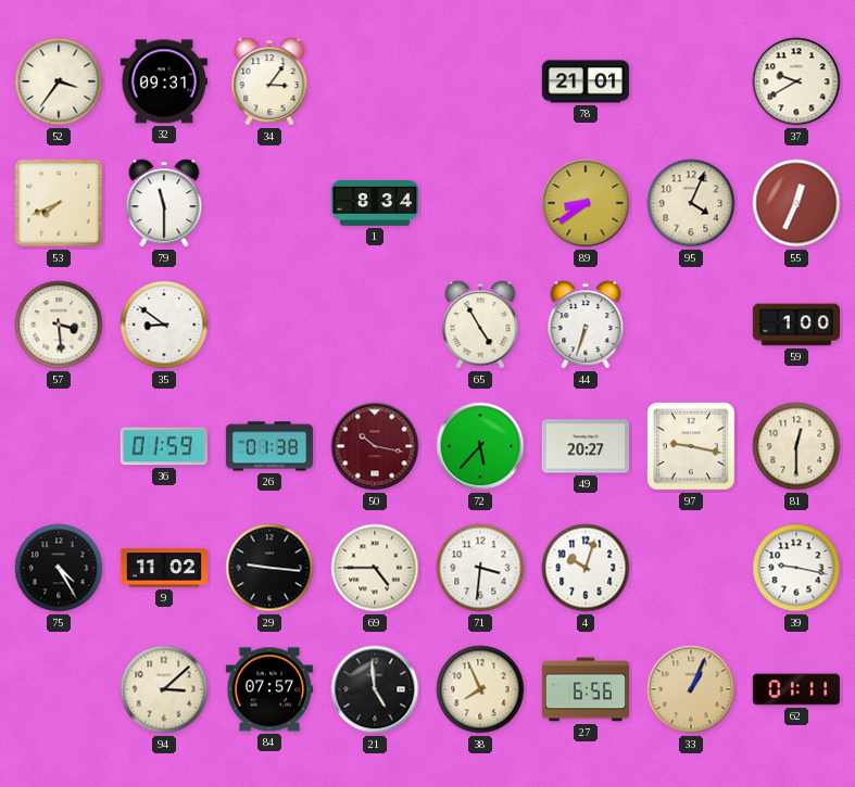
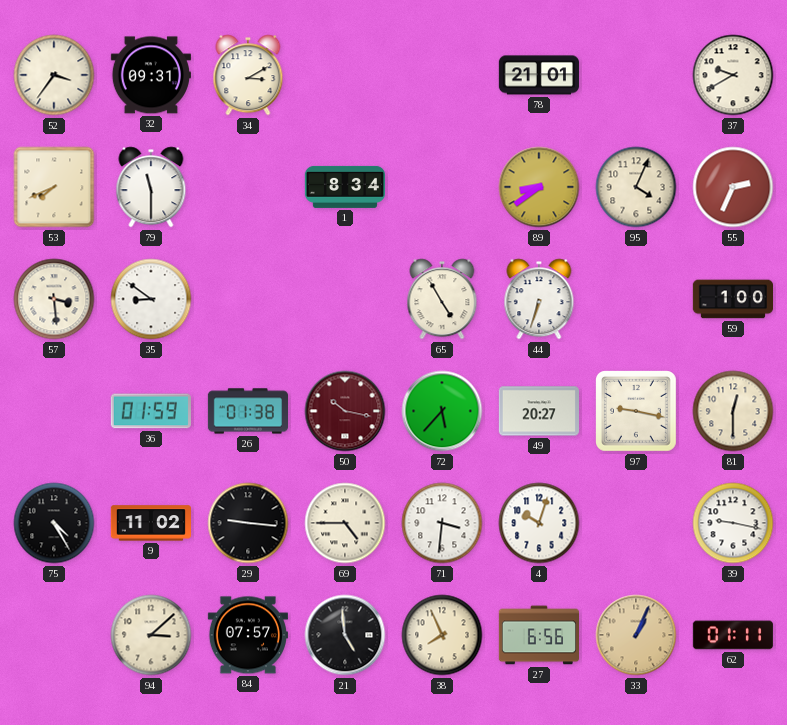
34: 3:06 -> 3:10 (248, 75)
55: 12:34 -> 2:34 (733, 187)
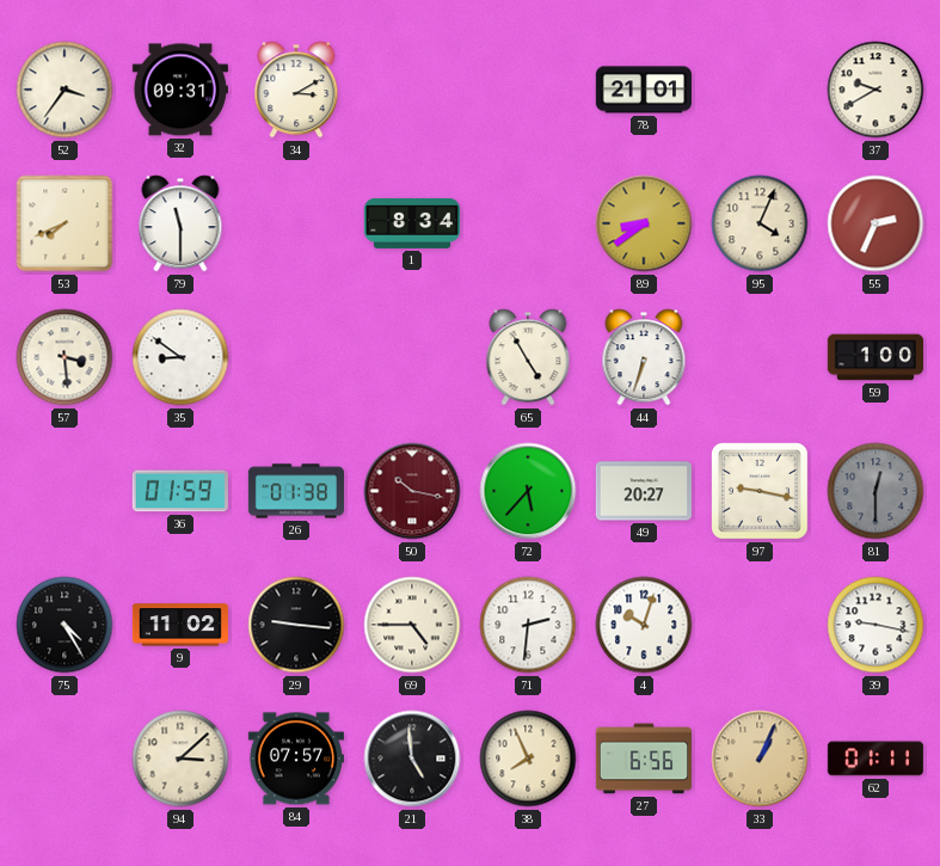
81 dial: cream -> grey (876, 491)
71: 3:31 -> 2:31 (528, 625)
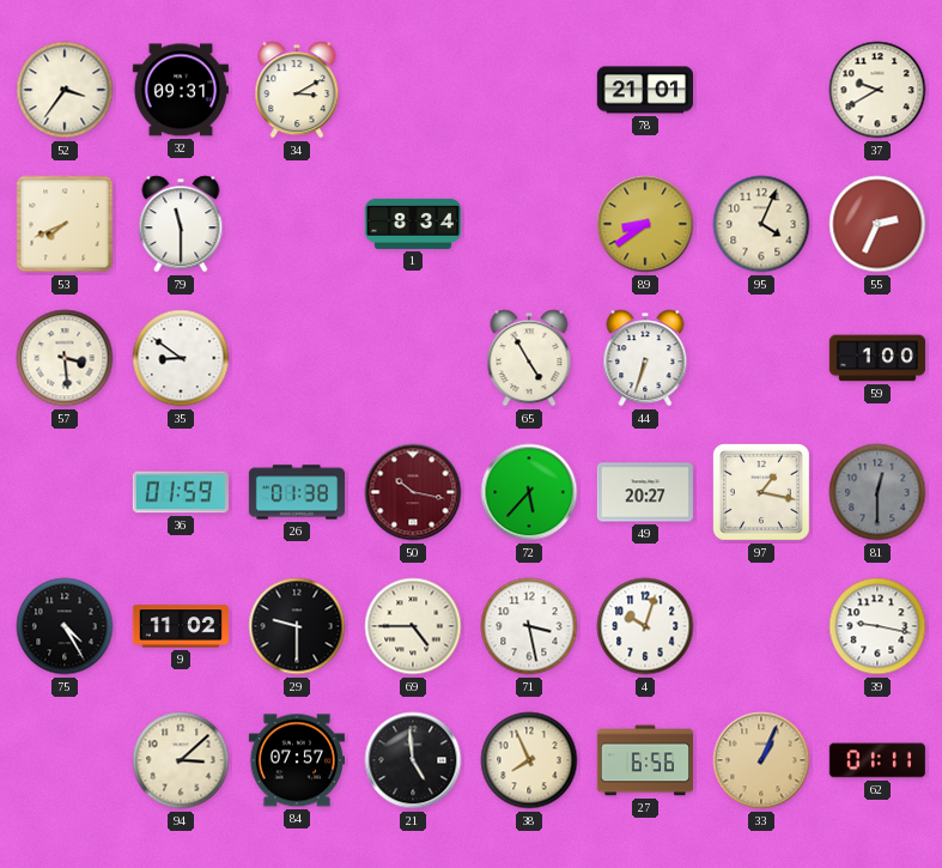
97: 9:17 -> 1:17 (762, 493)
29: 9:16 -> 9:30 (297, 626)
71: 2:31 -> 3:28 (529, 626)
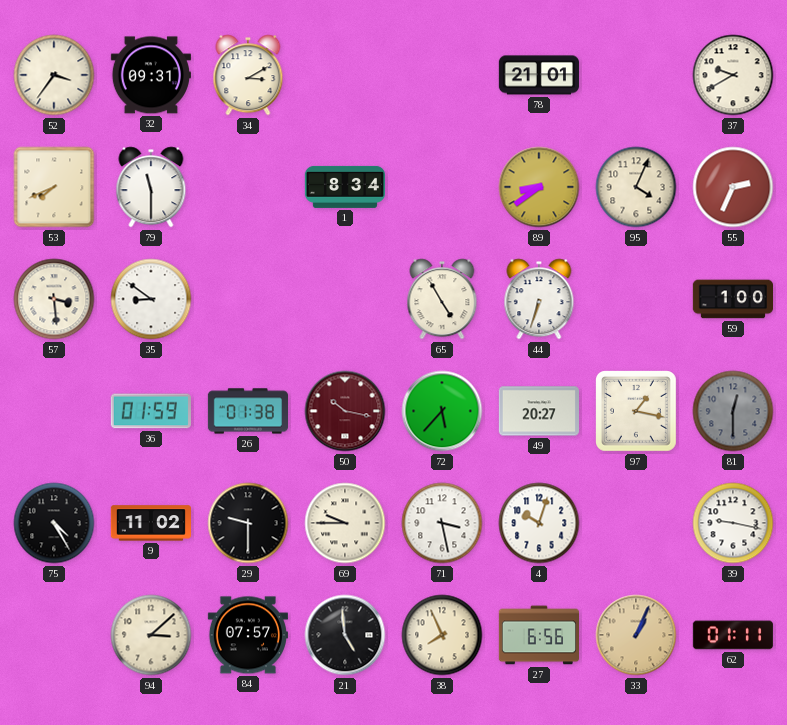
69: 4:45 -> 9:45 (345, 523)
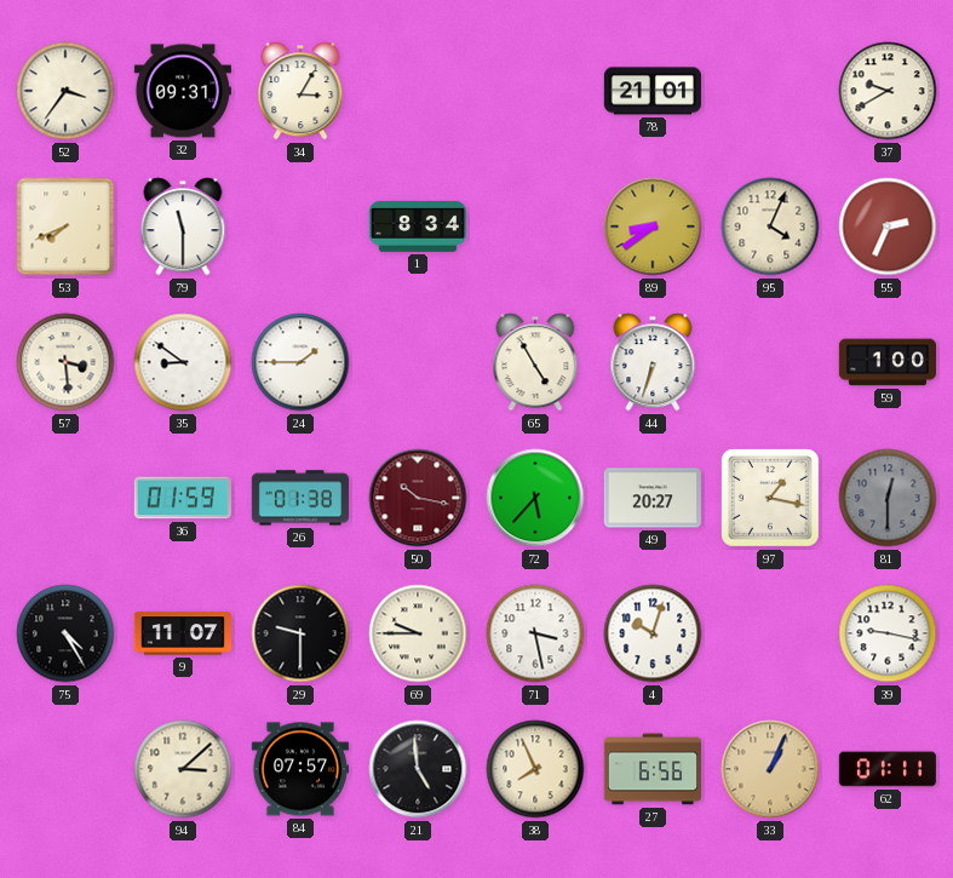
34: 3:10 -> 3:05 (300, 91)
24: none -> 1:45 (300, 362)
9: 11:02 -> 11:07 (183, 633)
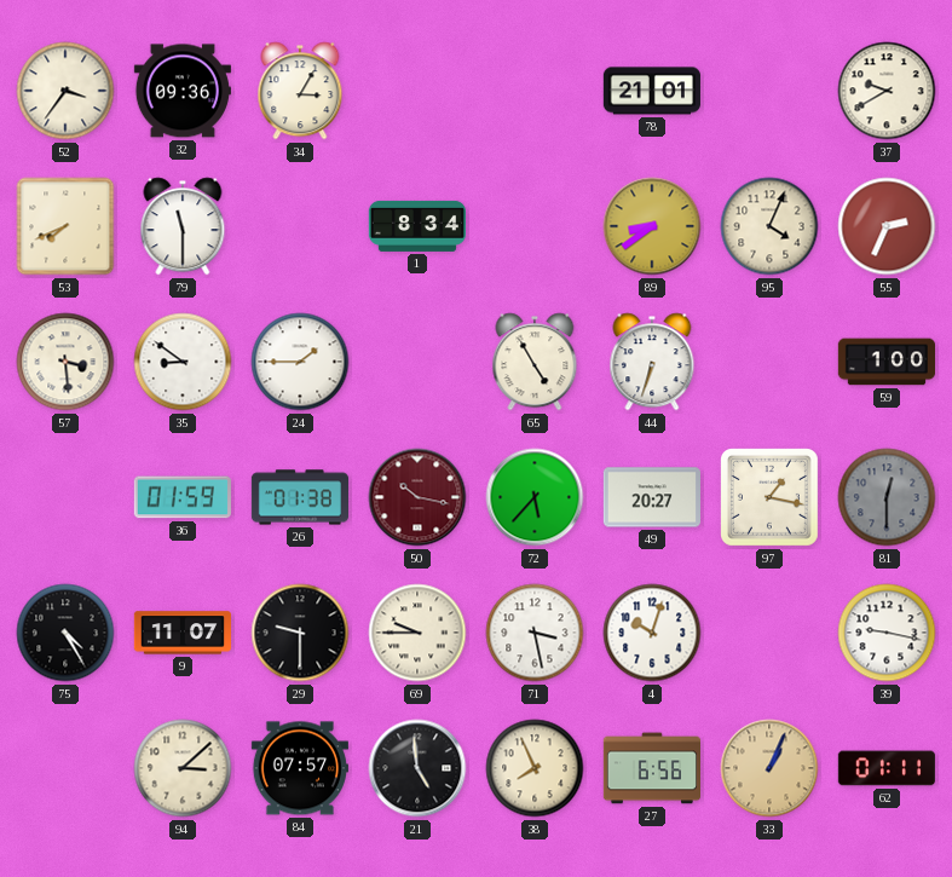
32: 09:31 -> 09:36 (183, 91)
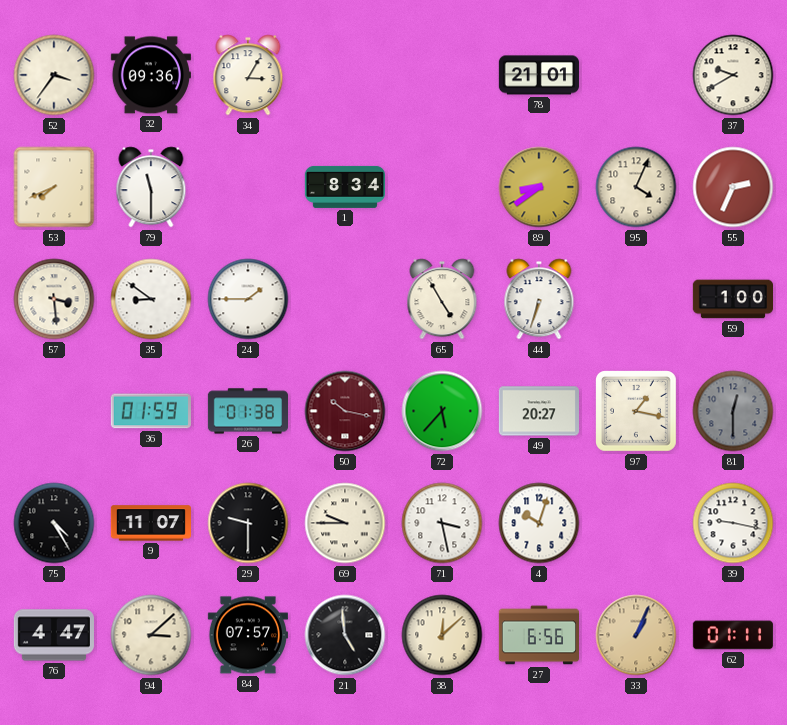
76: none -> 4:47 (53, 635)
38: 7:56 -> 12:08 (442, 635)
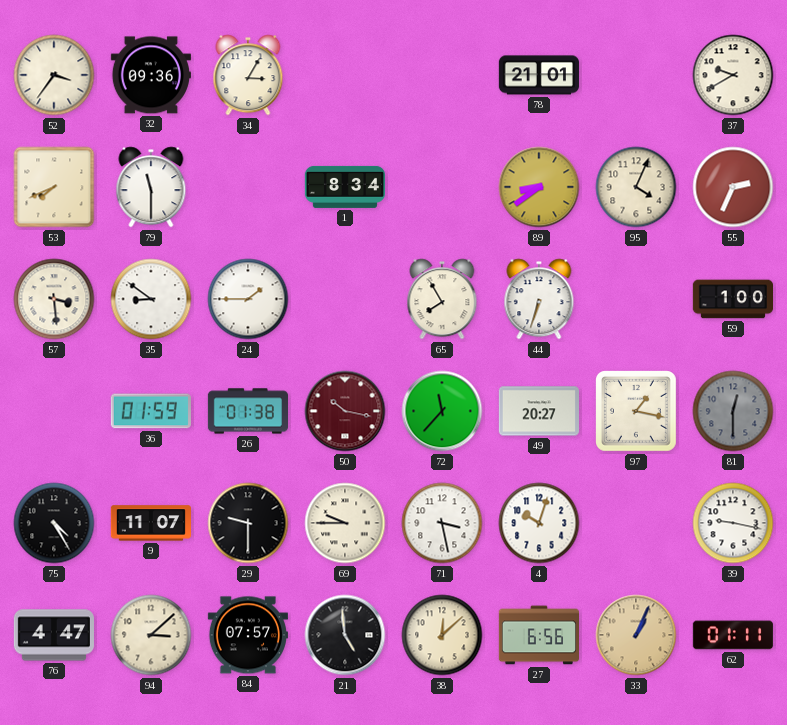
65: 4:55 -> 7:55 (442, 299)
72: 5:37 -> 11:37 (442, 411)
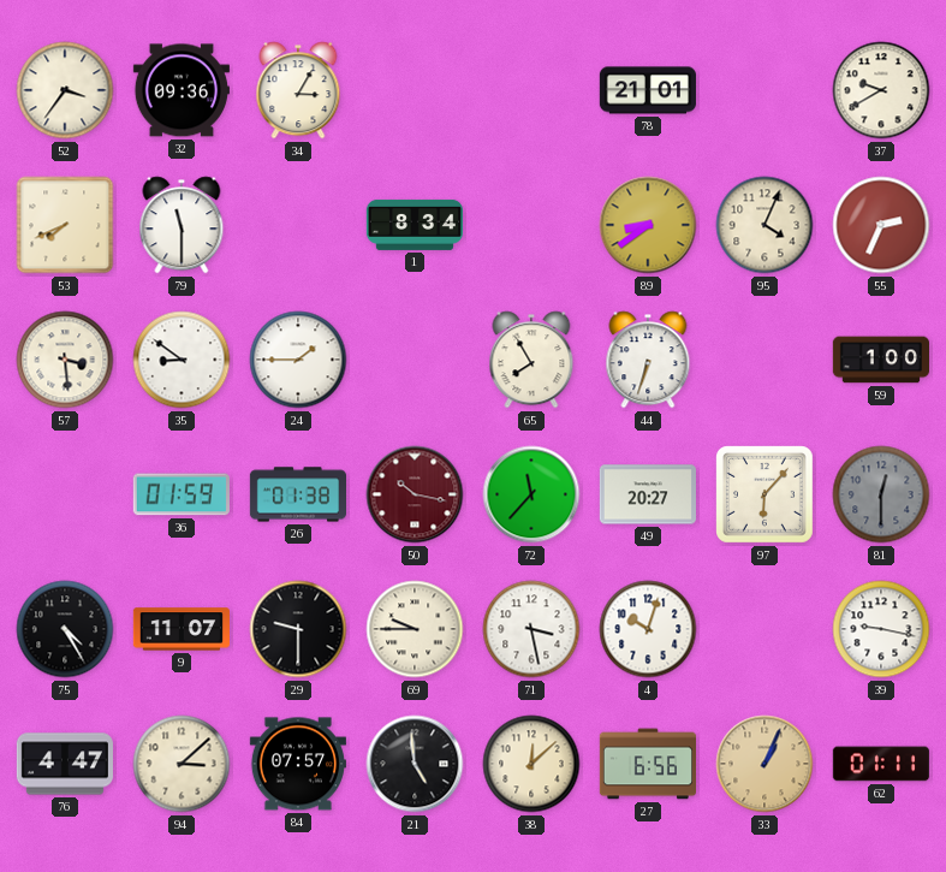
97: 1:17 -> 6:07 (766, 496)
